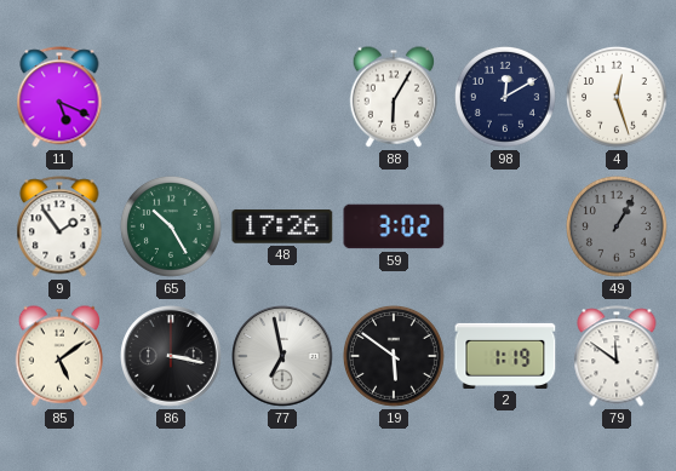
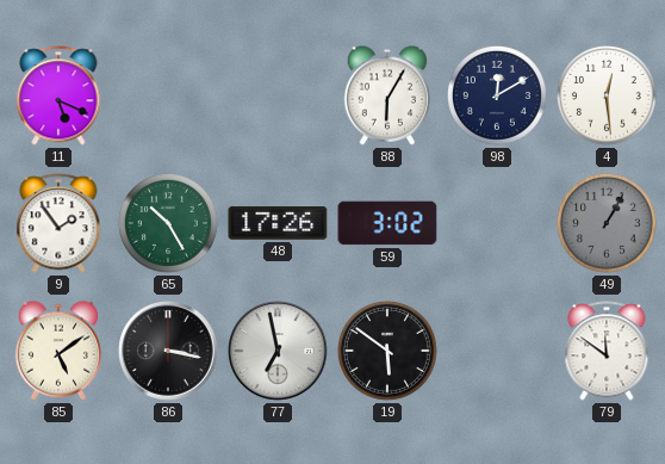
4: 12:27 -> 12:29 (607, 95)
2: 1:19 -> none (505, 356)
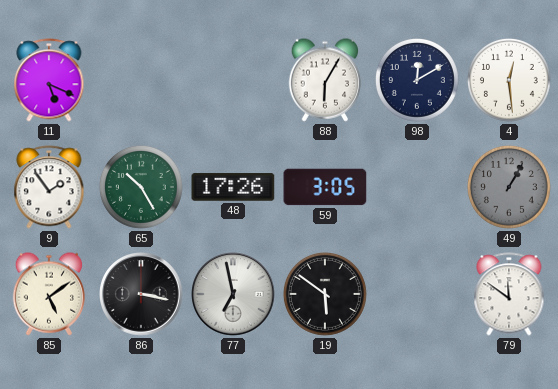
59: 3:02 -> 3:05 (325, 187)
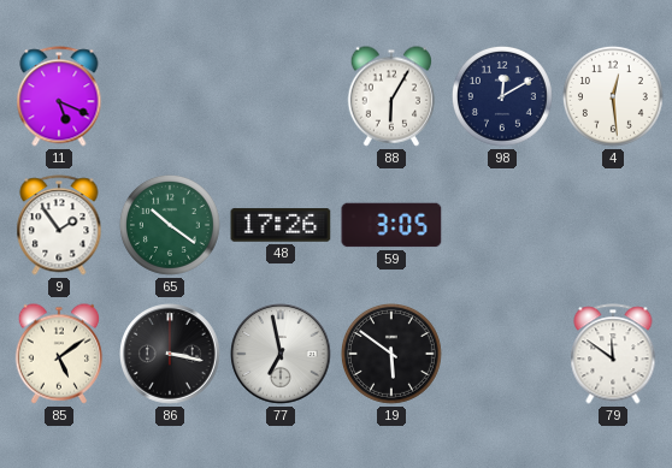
65: 10:25 -> 10:21 (170, 225)
49: 1:05 -> none (509, 187)
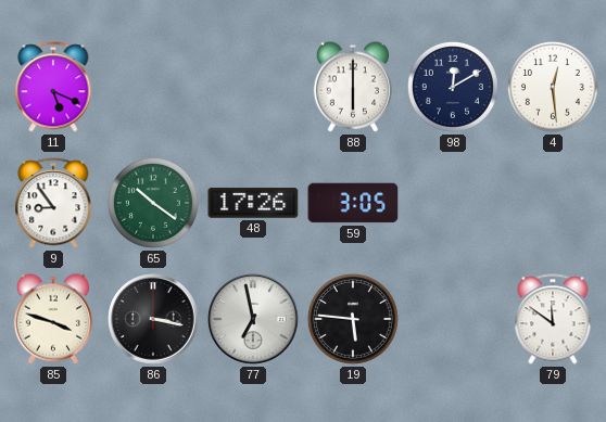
88: 6:05 -> 6:00 (352, 87)
9: 1:54 -> 8:54 (53, 203)
85: 5:09 -> 3:48 (52, 319)
19: 5:51 -> 5:46 (353, 319)
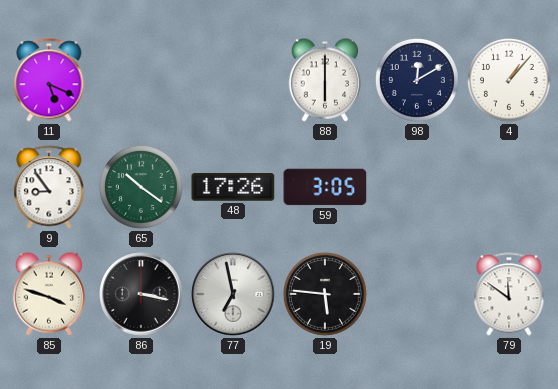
4: 12:29 -> 1:07 (509, 80)
